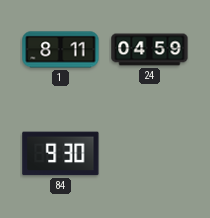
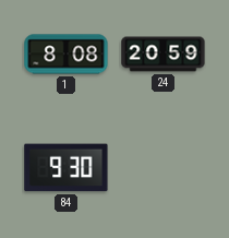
1: 8:11 -> 8:08 (67, 55)
24: 04:59 -> 20:59 (164, 55)
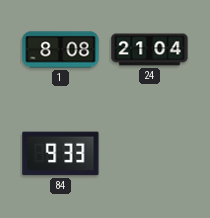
24: 20:59 -> 21:04 (150, 50)
84: 9:30 -> 9:33 (61, 154)
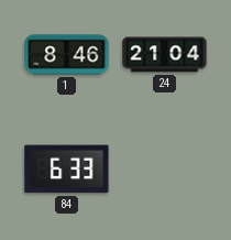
1: 8:08 -> 8:46 (67, 55)
84: 9:33 -> 6:33 (67, 170)
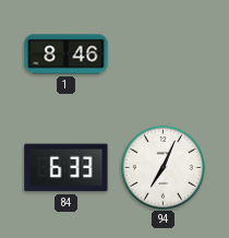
24: 21:04 -> none (165, 55)
94: none -> 7:04 (162, 167)
